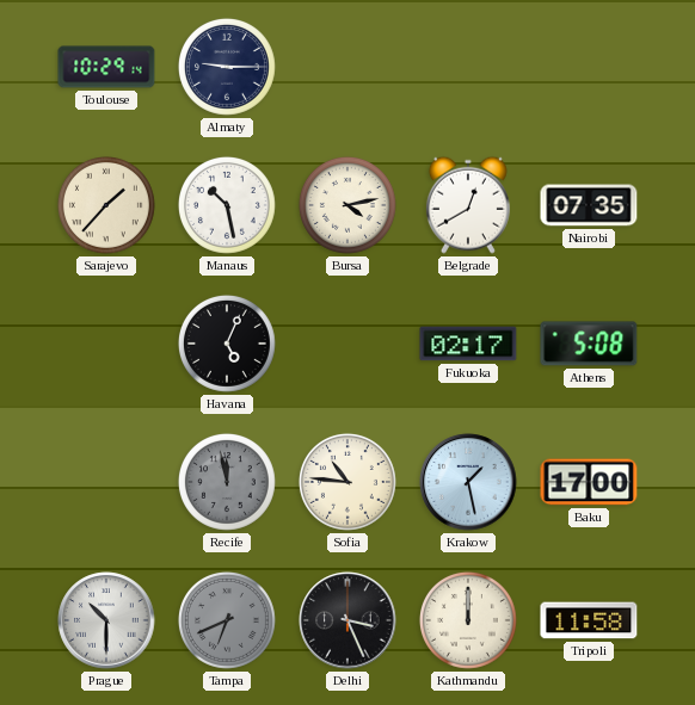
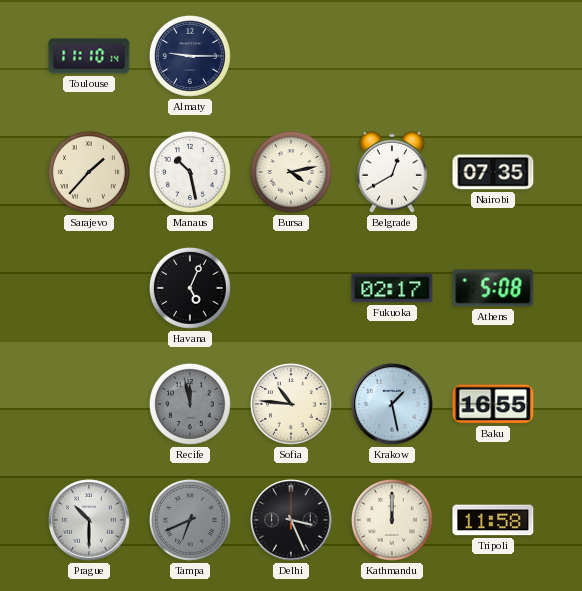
Toulouse: 10:29 -> 11:10 (89, 56)
Baku: 17:00 -> 16:55 (493, 404)
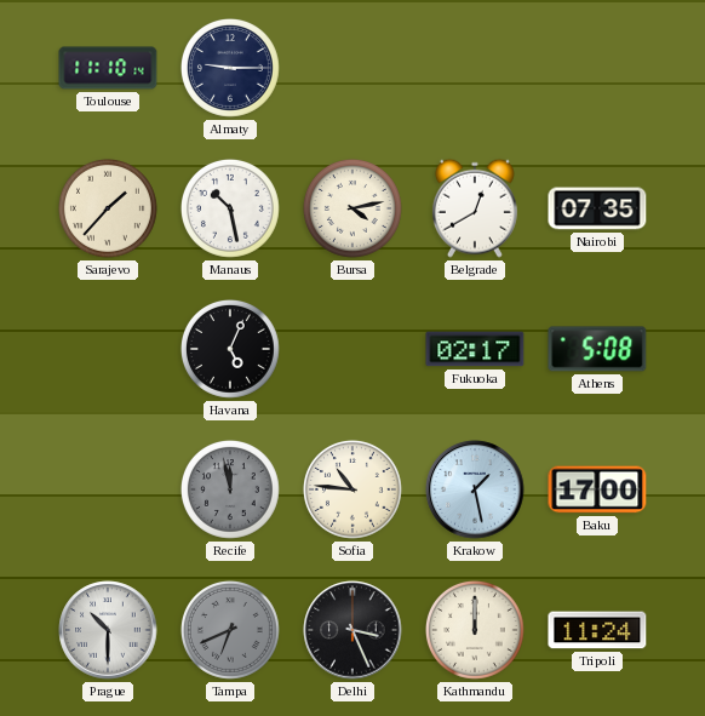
Baku: 16:55 -> 17:00 (597, 489)
Tripoli: 11:58 -> 11:24 (597, 630)
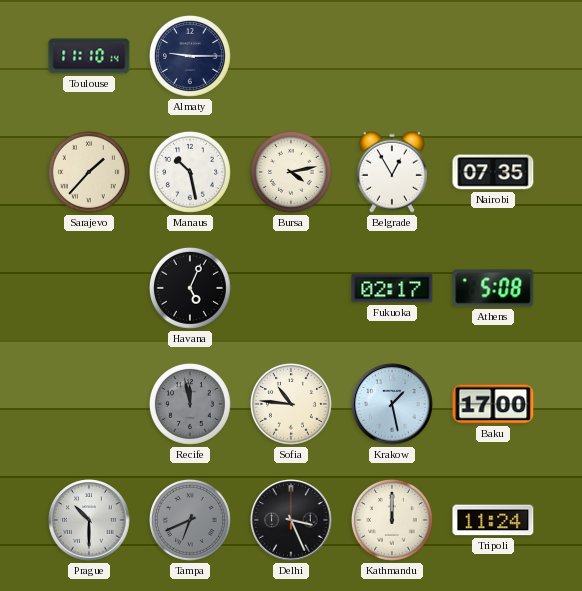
Belgrade: 12:40 -> 12:55 (392, 172)
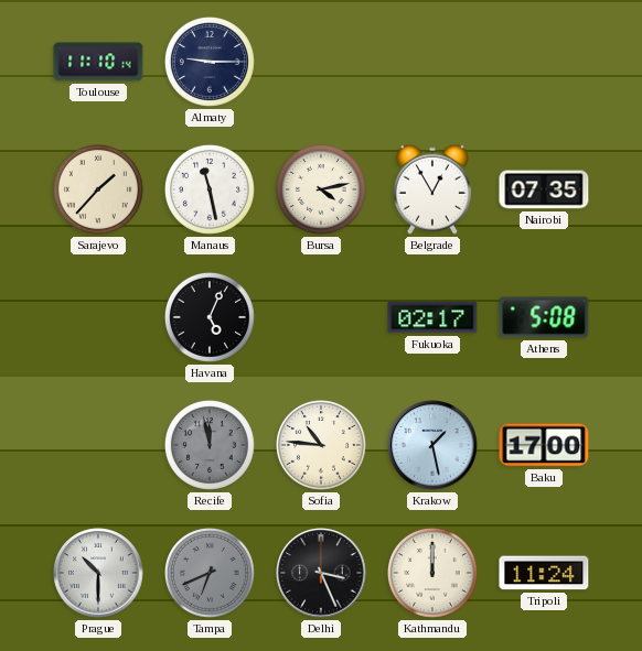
Manaus: 10:28 -> 11:28 (210, 189)
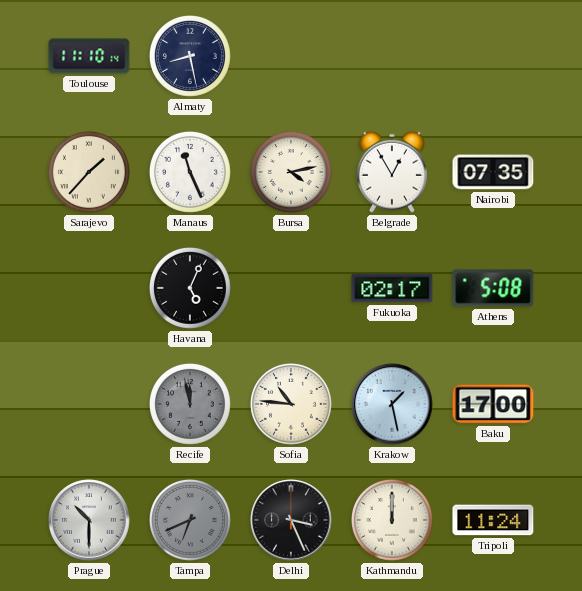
Almaty: 9:15 -> 8:28 (190, 56)
Manaus: 11:28 -> 11:26 (190, 172)
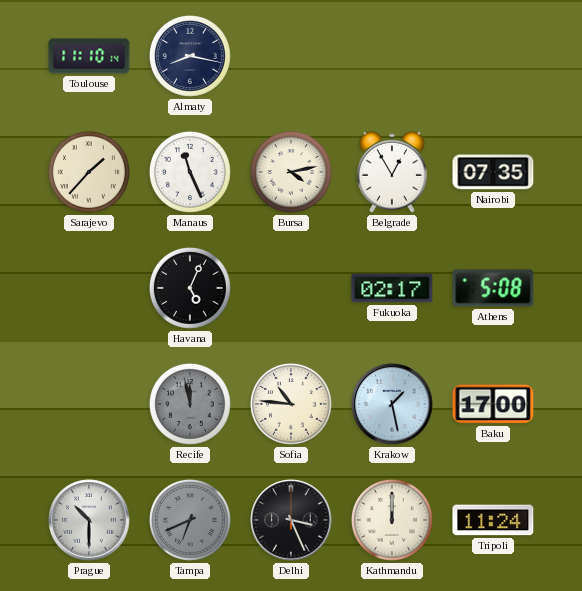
Almaty: 8:28 -> 8:17 (190, 56)
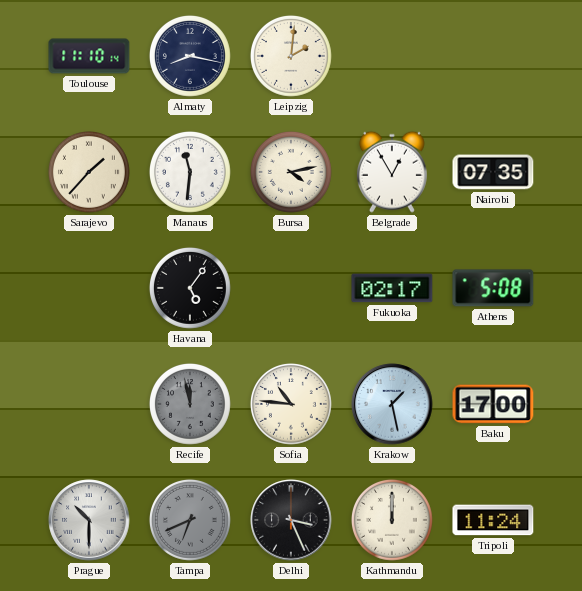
Leipzig: none -> 2:01 (291, 56)
Manaus: 11:26 -> 11:31 (190, 172)
Havana: 5:04 -> 5:06 (190, 288)
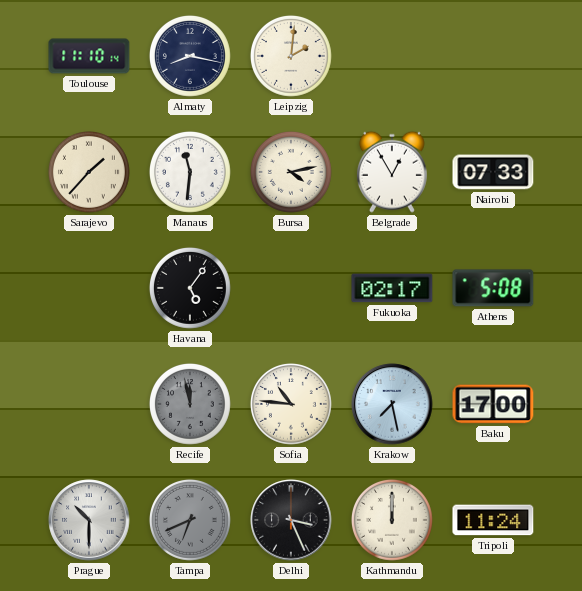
Nairobi: 07:35 -> 07:33 (493, 172)
Krakow: 1:28 -> 7:28 (392, 404)
